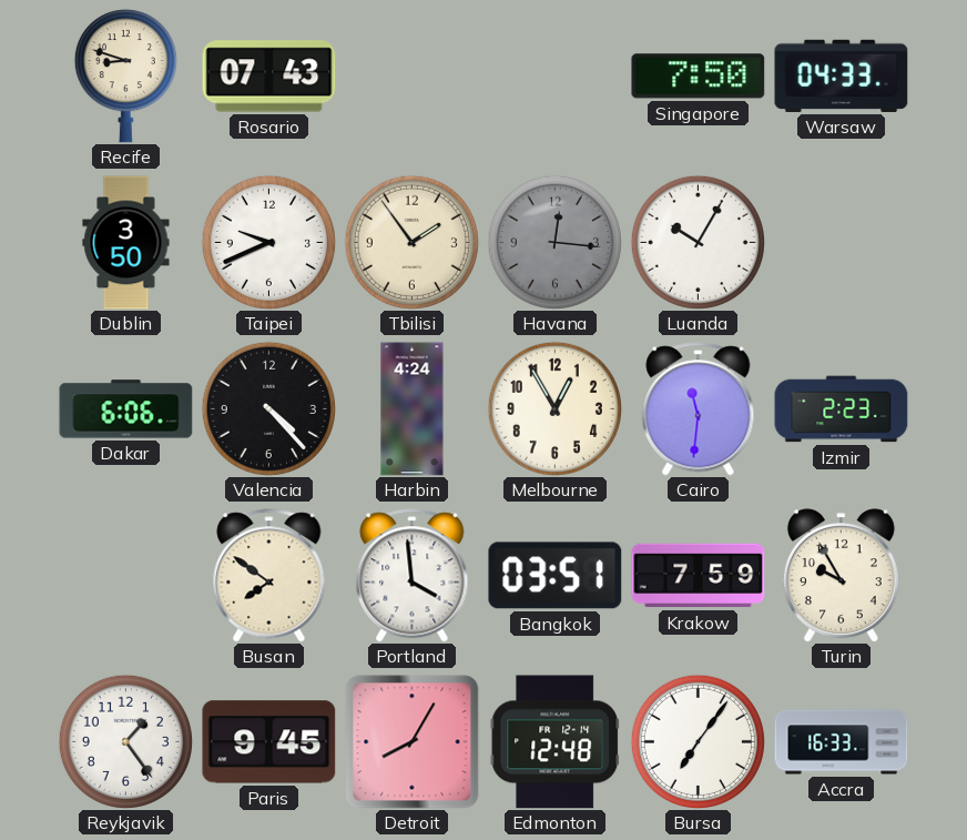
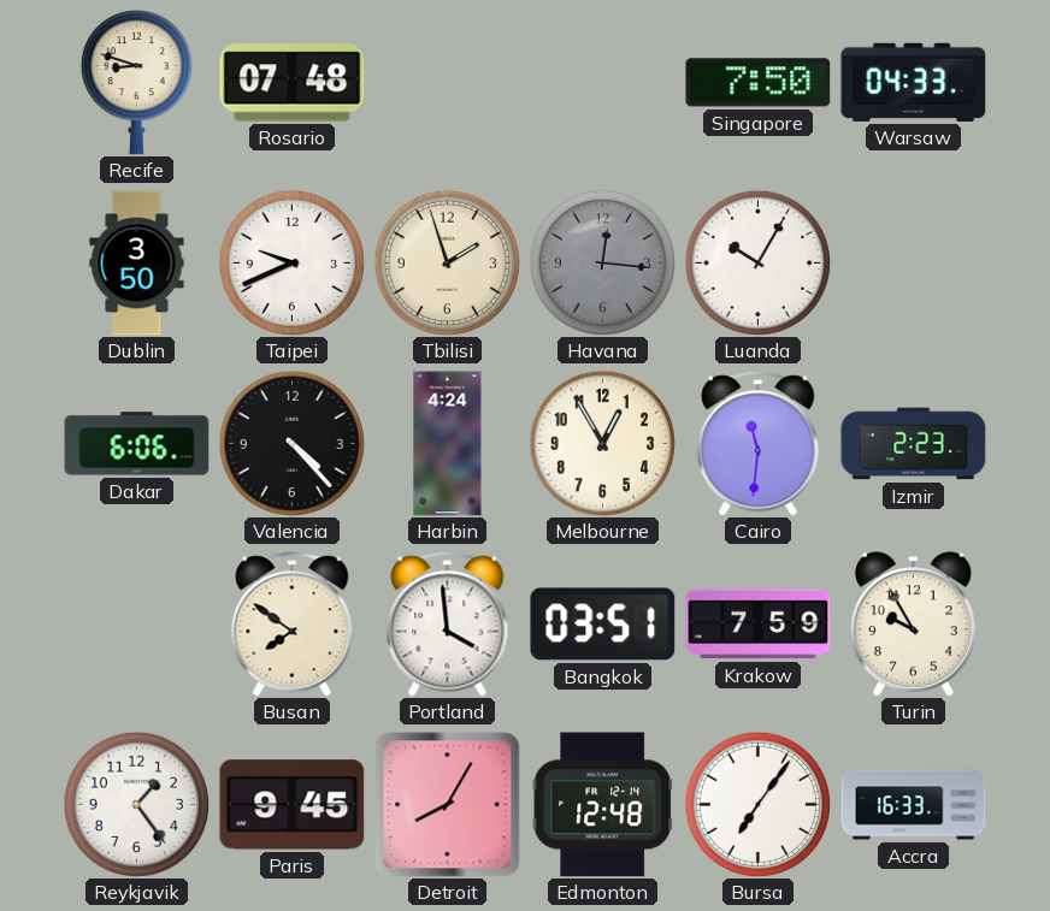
Rosario: 07:43 -> 07:48 (293, 83)
Tbilisi: 1:54 -> 1:57 (447, 262)
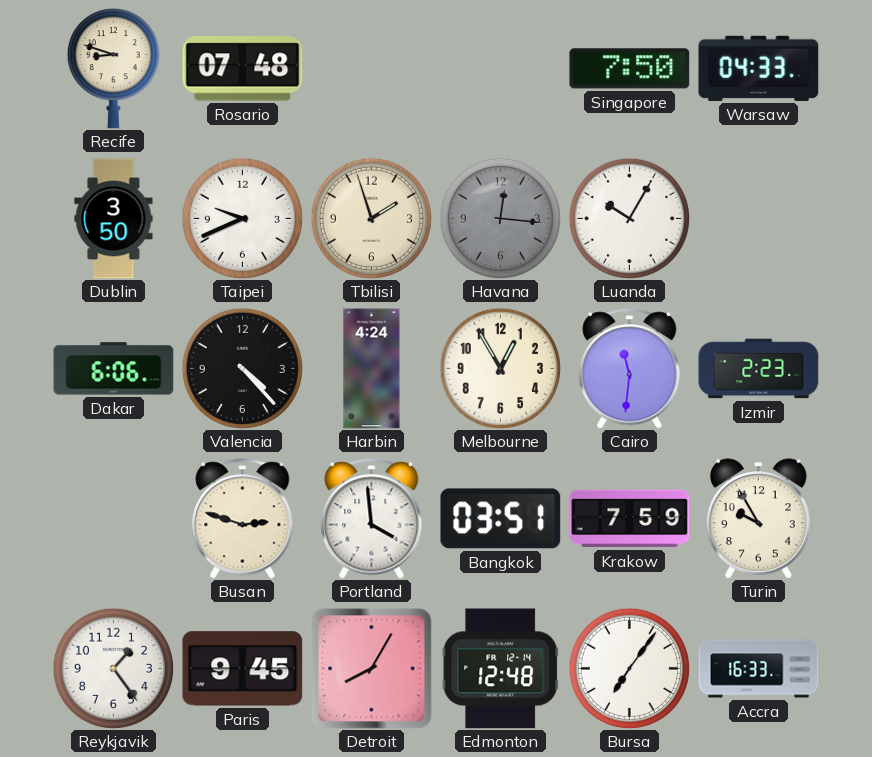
Busan: 7:51 -> 2:48 (243, 519)
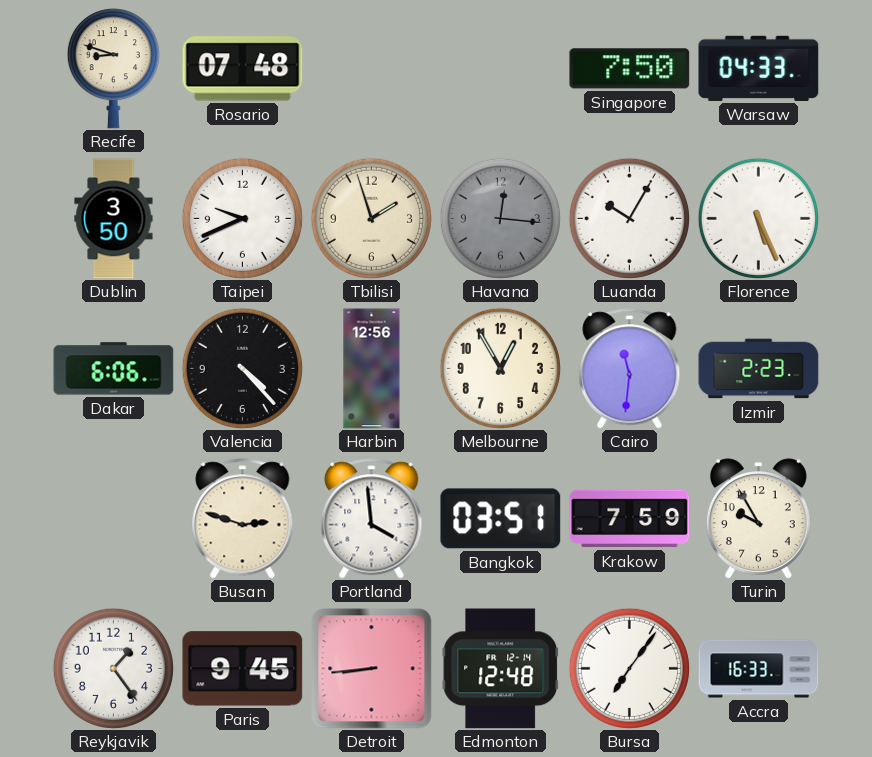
Florence: none -> 5:26 (758, 218)
Harbin: 4:24 -> 12:56 (372, 369)
Detroit: 8:05 -> 8:44 (372, 669)
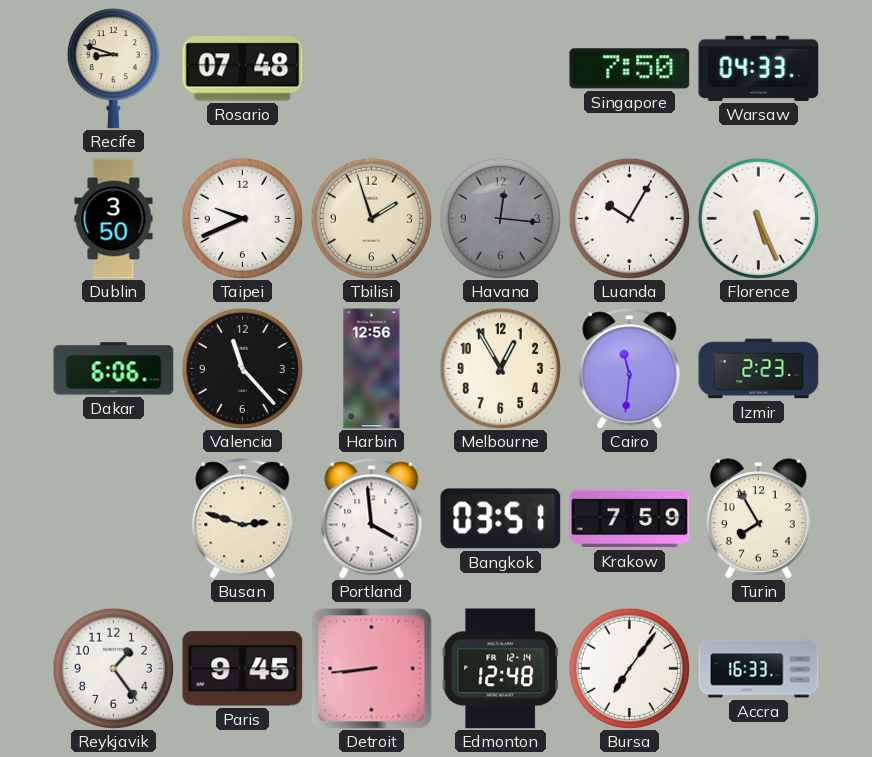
Valencia: 4:23 -> 11:23 (242, 368)
Turin: 9:55 -> 7:55 (758, 518)
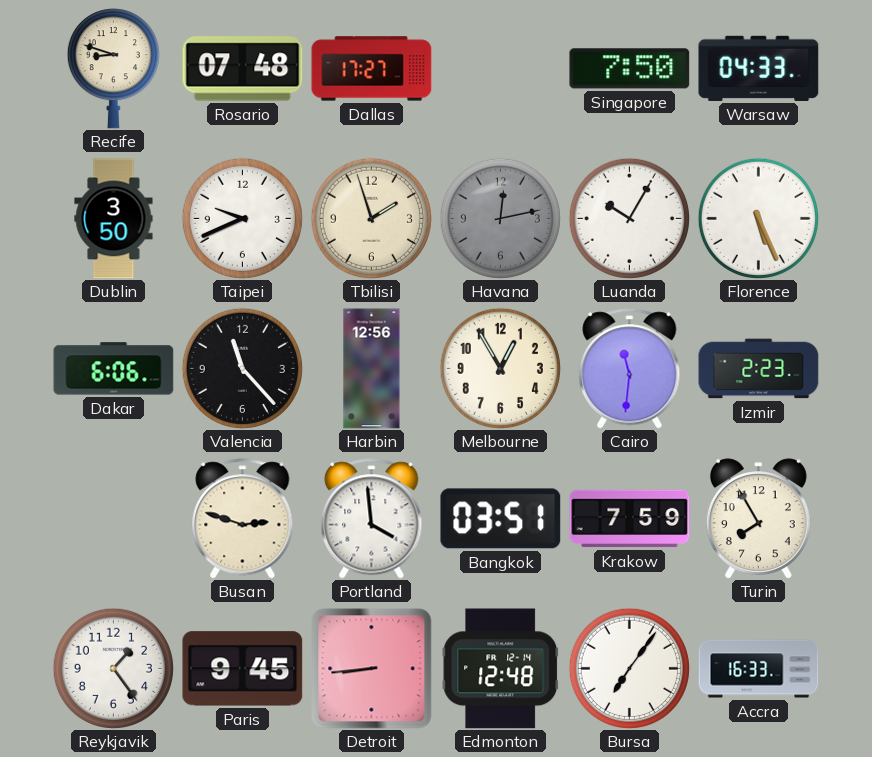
Dallas: none -> 17:27 (372, 69)
Havana: 12:16 -> 12:13 (500, 218)
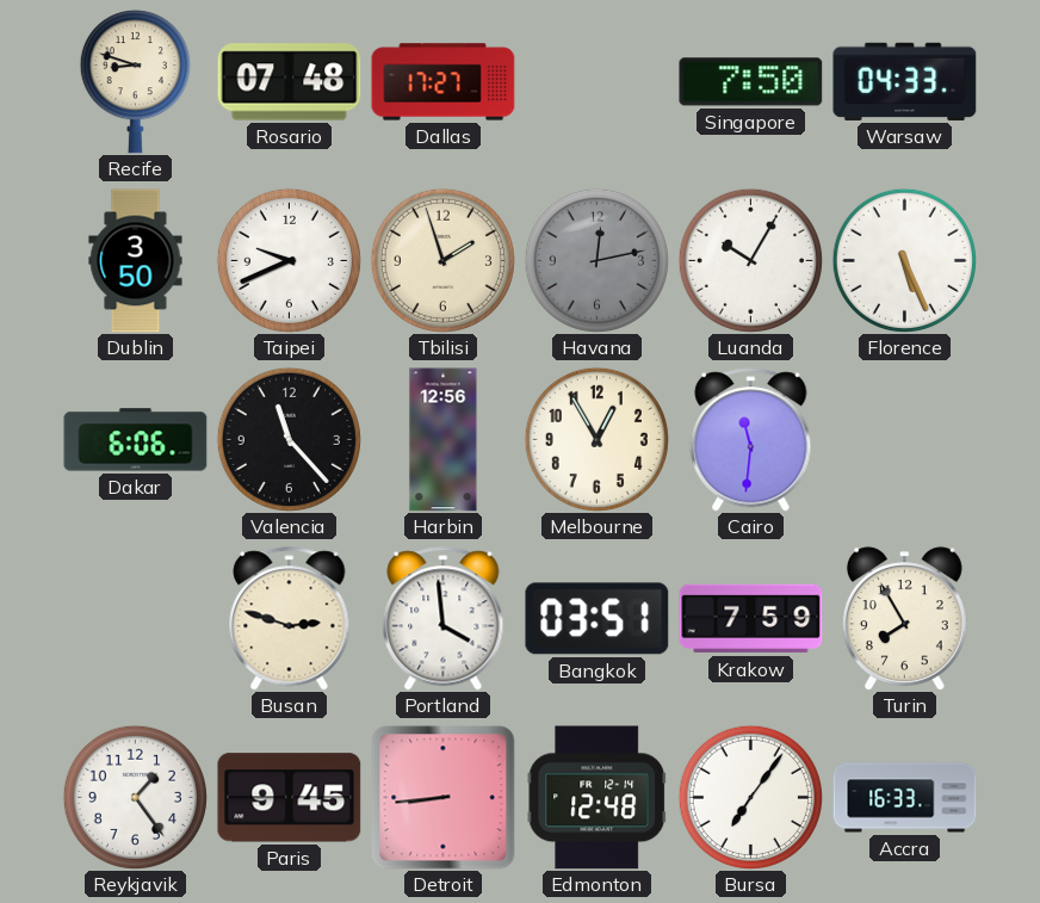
Izmir: 2:23 -> none (759, 369)
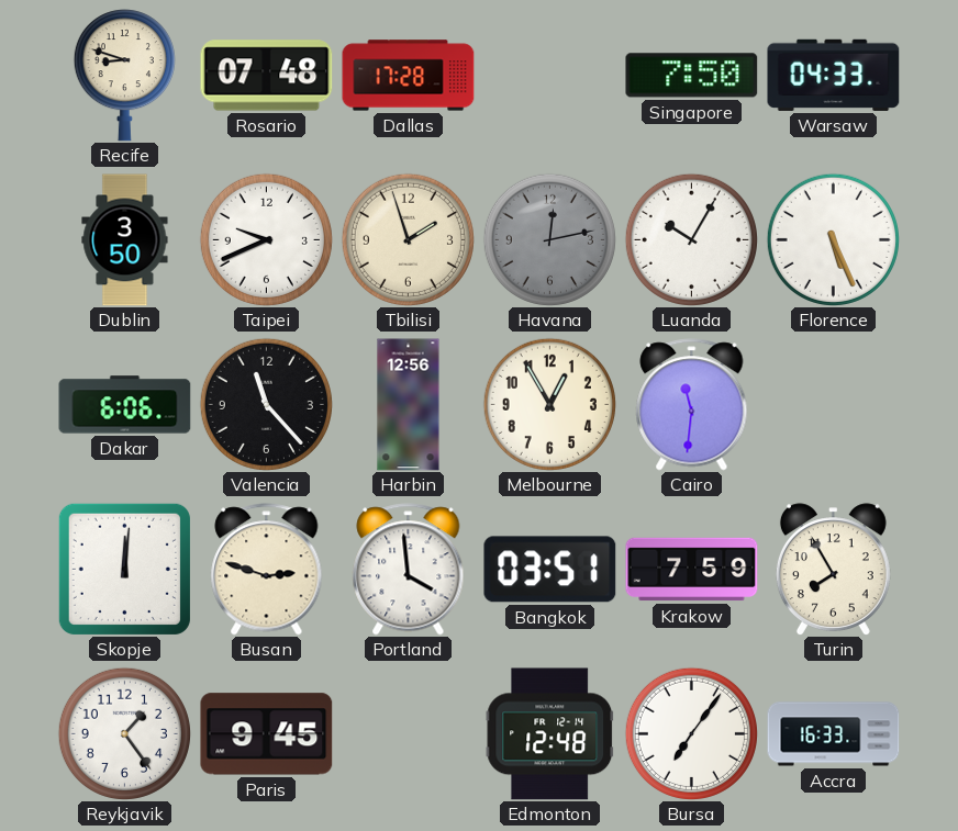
Dallas: 17:27 -> 17:28 (409, 76)
Skopje: none -> 12:01 (124, 569)
Detroit: 8:44 -> none (444, 798)
